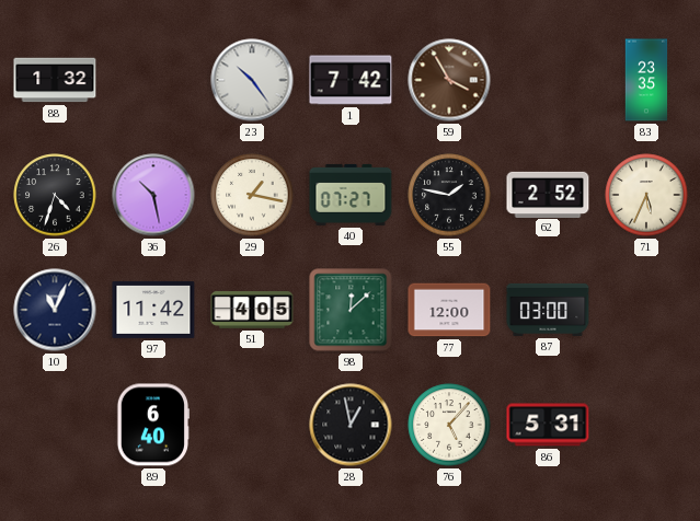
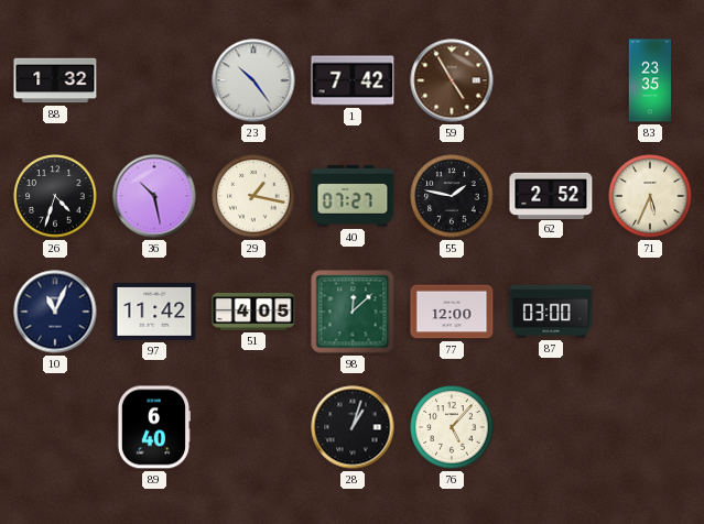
59: 3:55 -> 4:55 (452, 80)
28: 12:58 -> 1:03 (353, 427)
86: 5:31 -> none (548, 425)
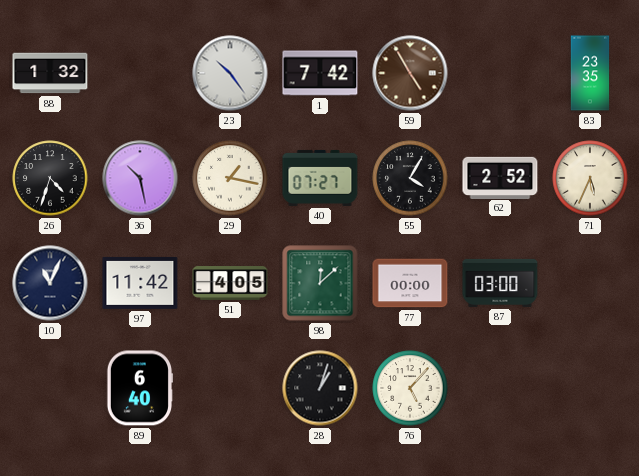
55: 1:47 -> 4:05 (410, 178)
77: 12:00 -> 00:00 (410, 283)
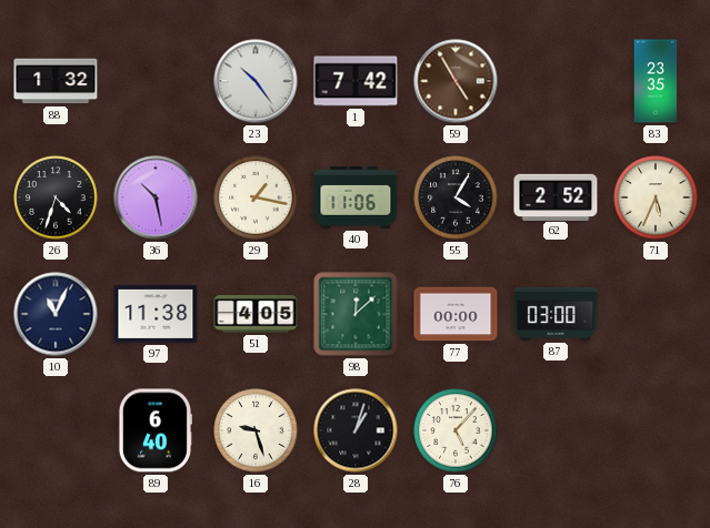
40: 07:27 -> 11:06 (356, 197)
97: 11:42 -> 11:38 (156, 314)
16: none -> 9:27 (256, 430)
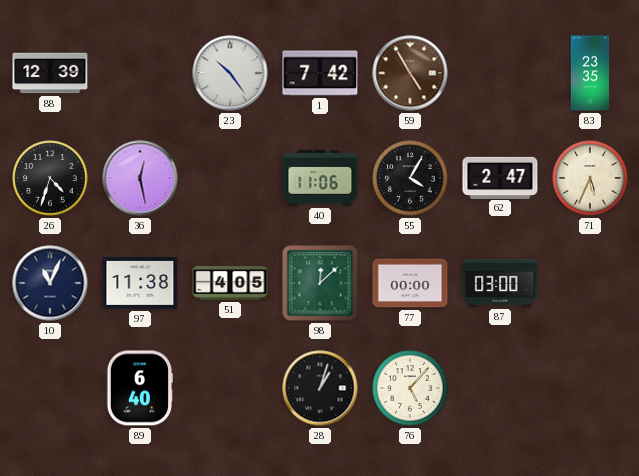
88: 1:32 -> 12:39 (50, 73)
36: 10:28 -> 12:28 (140, 178)
29: 1:17 -> none (256, 197)
62: 2:52 -> 2:47 (500, 177)
16: 9:27 -> none (256, 430)
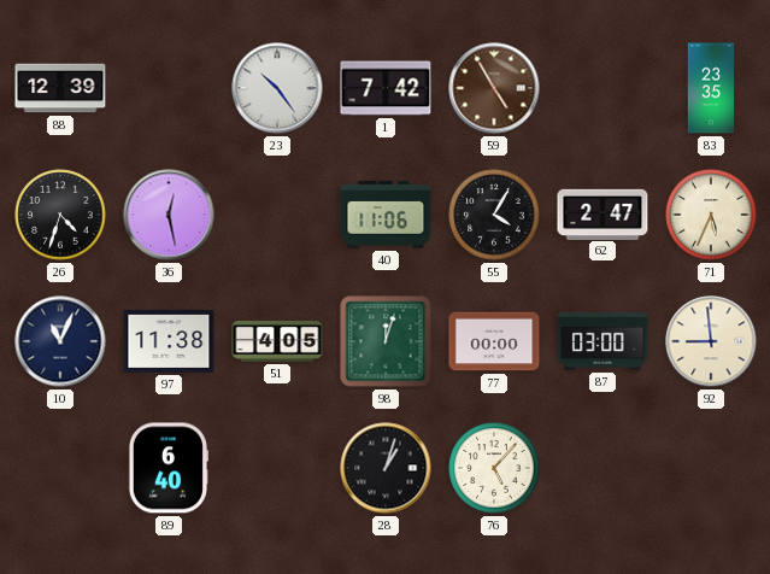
98: 12:08 -> 12:03 (386, 341)
92: none -> 8:59 (711, 341)
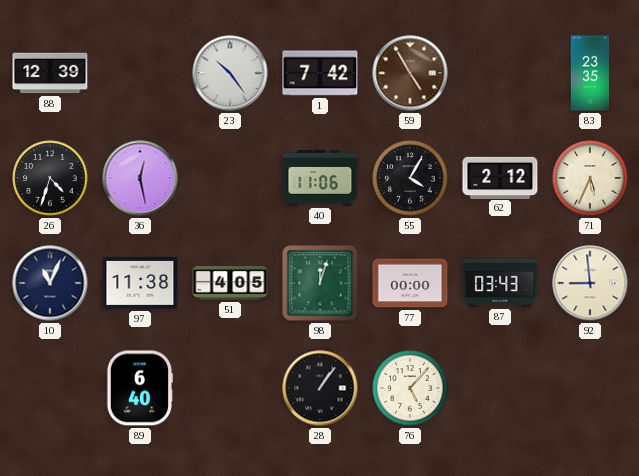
62: 2:47 -> 2:12 (500, 177)
87: 03:00 -> 03:43 (500, 283)
28: 1:03 -> 1:06 (320, 388)
